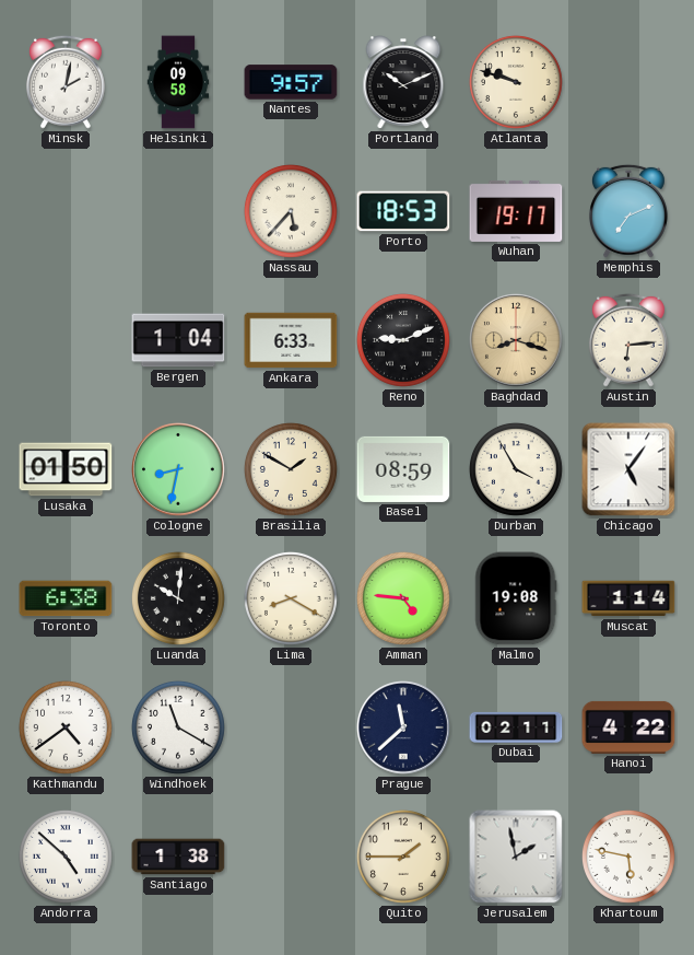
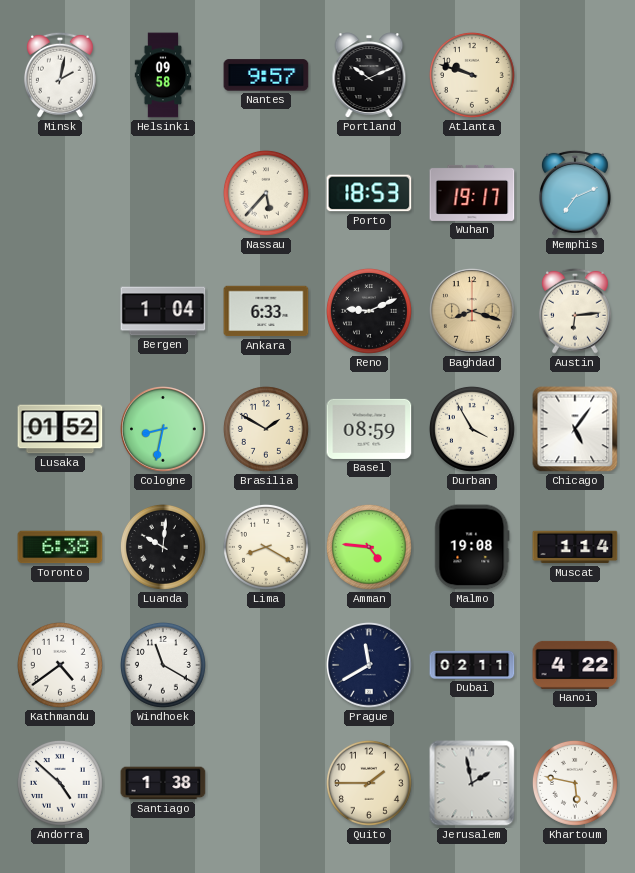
Lusaka: 01:50 -> 01:52 (60, 429)
Prague: 11:38 -> 11:40 (370, 666)
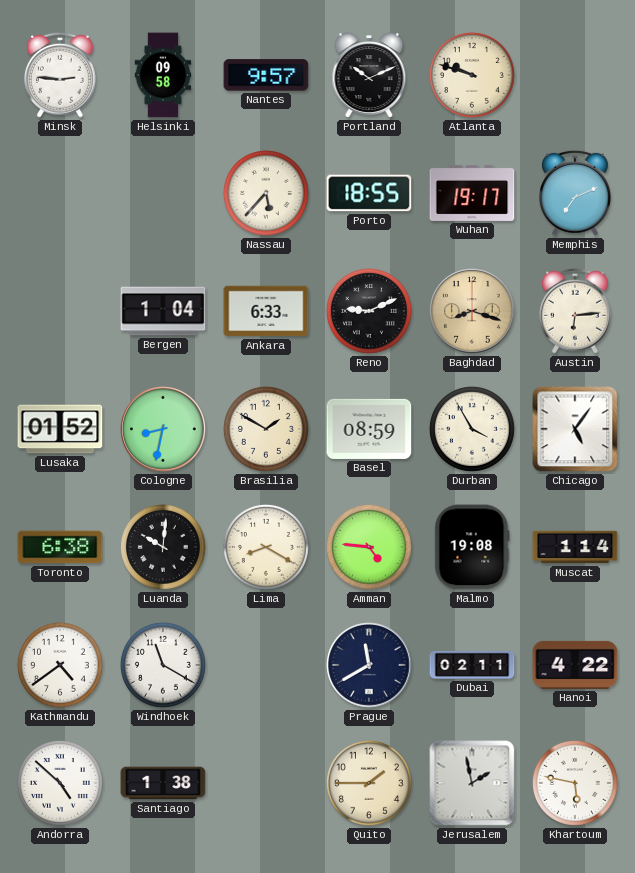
Minsk: 2:02 -> 2:46 (60, 75)
Porto: 18:53 -> 18:55 (369, 193)
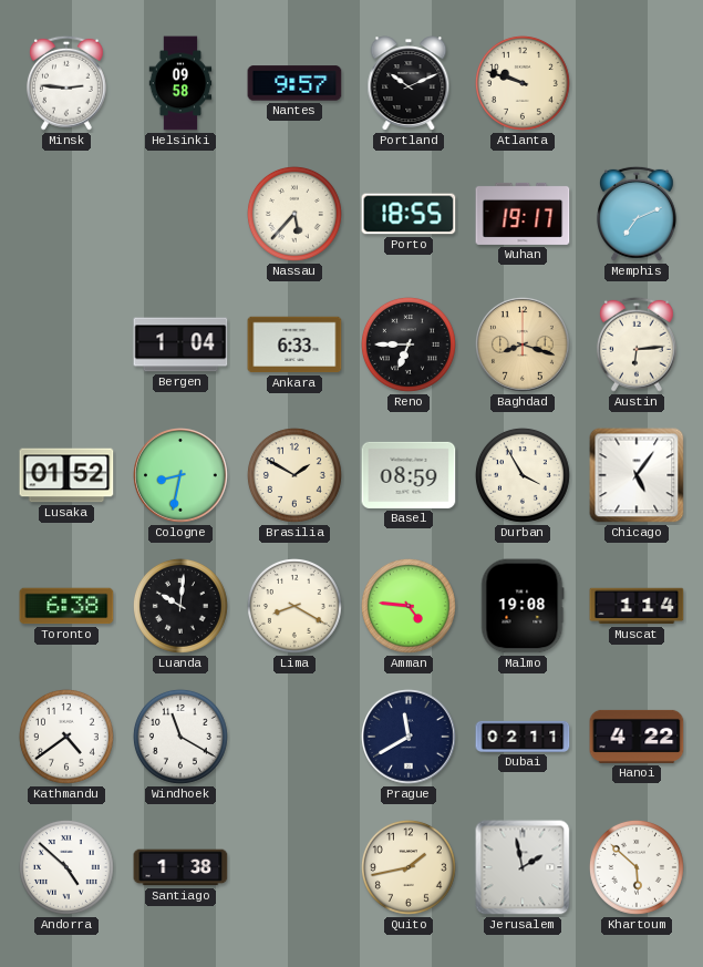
Reno: 9:11 -> 6:45 (409, 344)
Quito: 1:45 -> 1:43 (409, 867)
Khartoum: 5:47 -> 5:52 (637, 867)
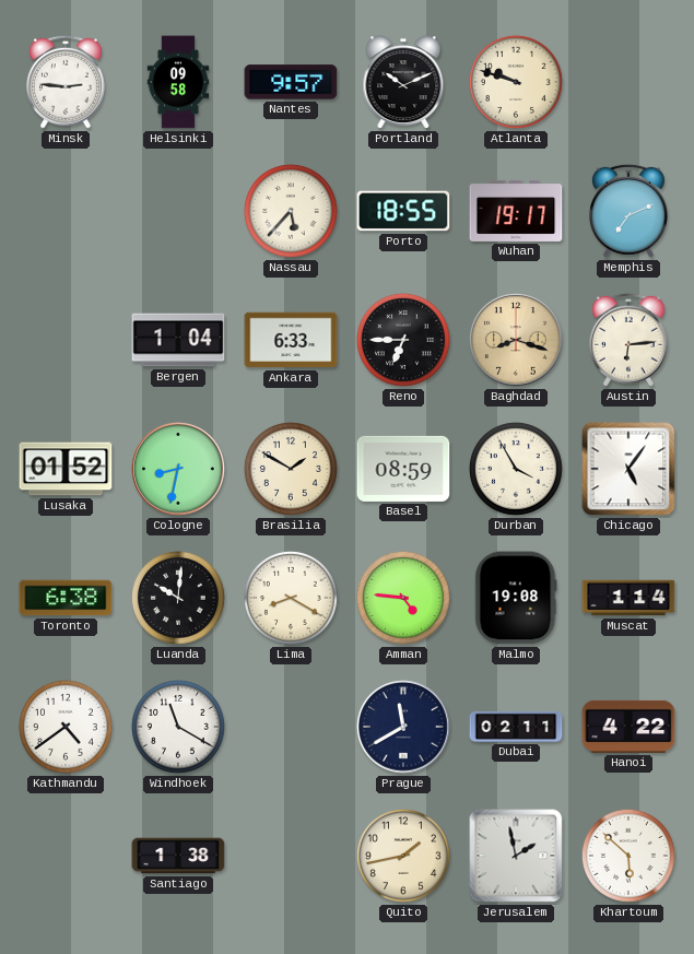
Andorra: 4:52 -> none (66, 867)
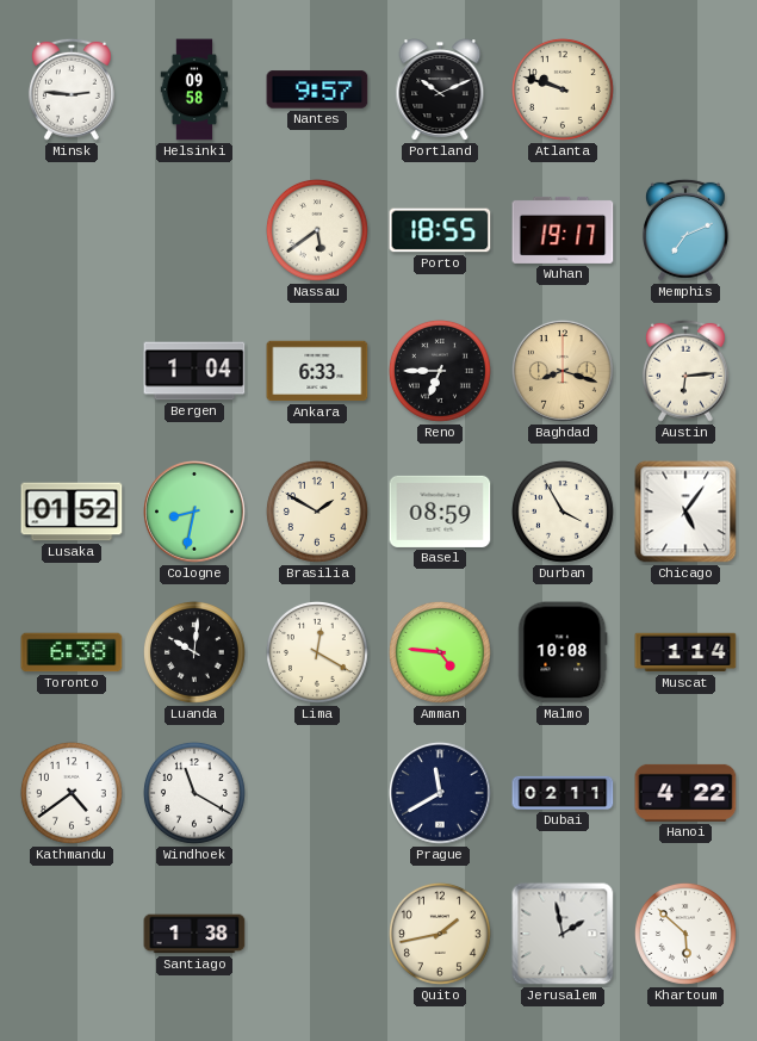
Nassau: 5:37 -> 5:39 (317, 230)
Lima: 8:20 -> 12:20 (317, 652)
Malmo: 19:08 -> 10:08 (563, 652)
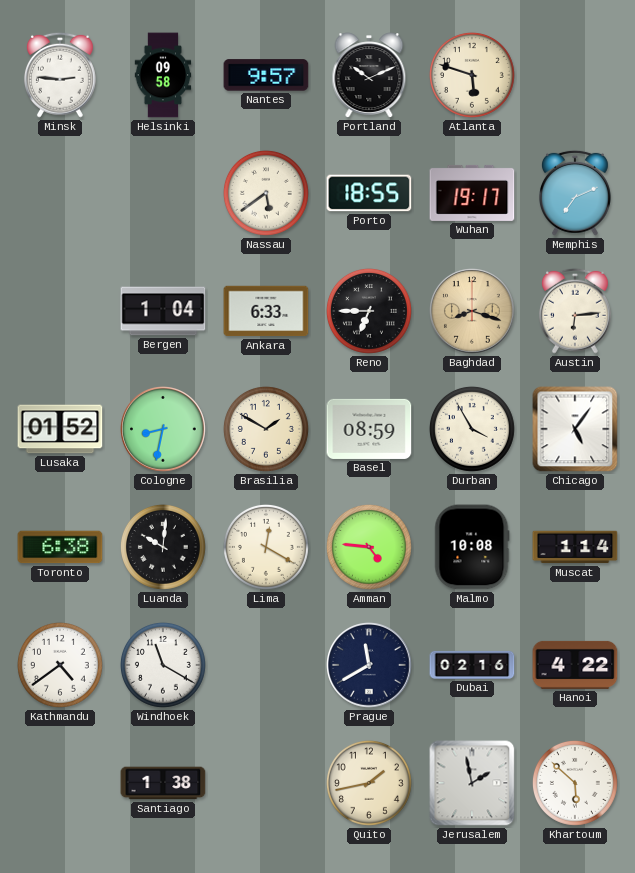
Atlanta: 9:48 -> 5:48 (472, 75)
Dubai: 02:11 -> 02:16 (472, 665)
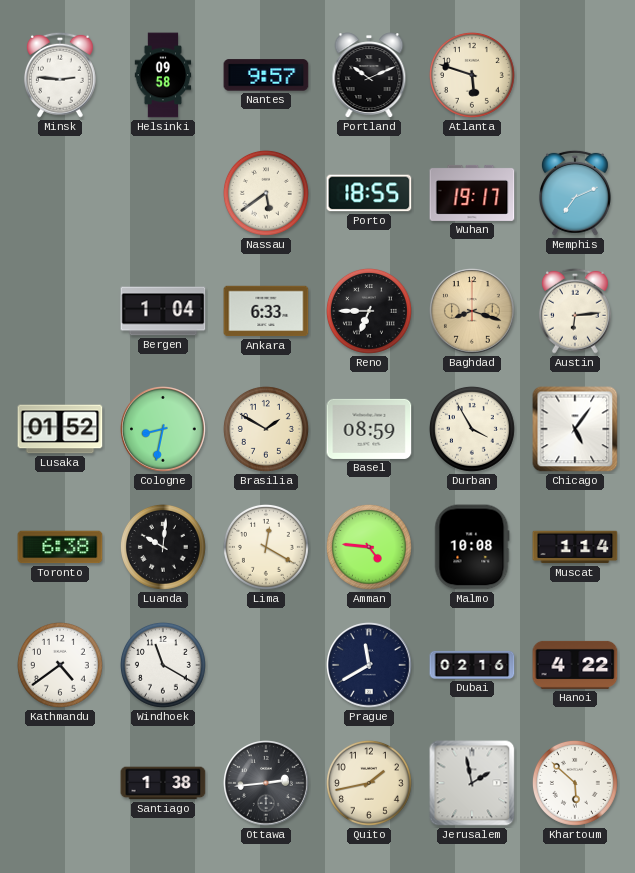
Ottawa: none -> 2:44 (267, 784)
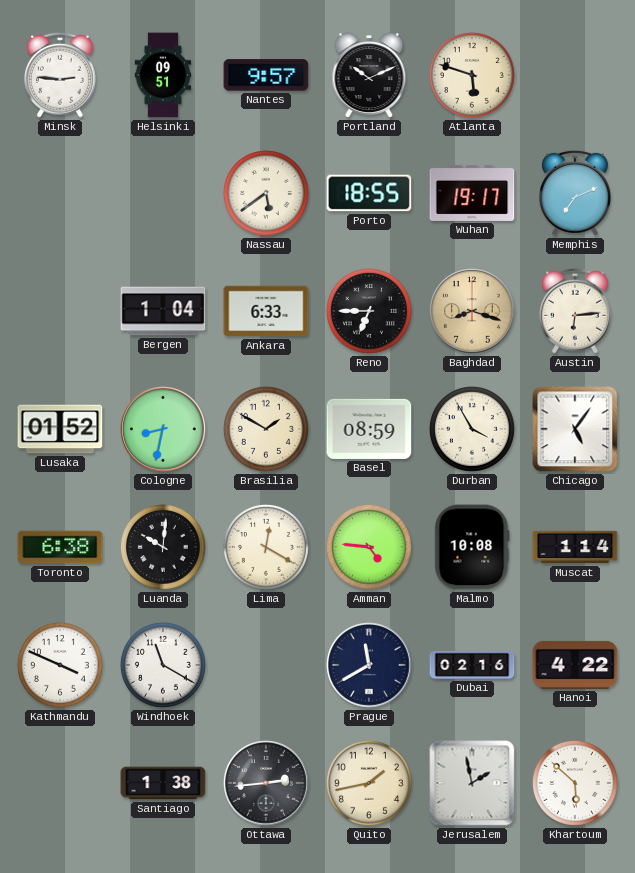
Helsinki: 09:58 -> 09:51 (163, 75)
Kathmandu: 4:39 -> 3:49 (60, 665)
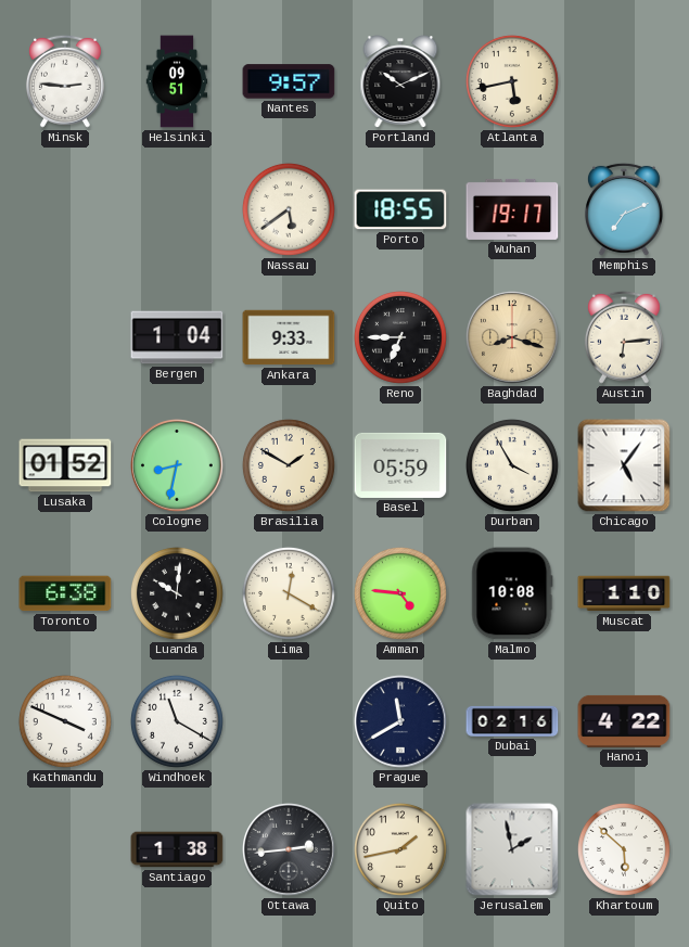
Atlanta: 5:48 -> 5:43 (512, 81)
Ankara: 6:33 -> 9:33 (289, 337)
Basel: 08:59 -> 05:59 (400, 465)
Muscat: 1:14 -> 1:10 (624, 593)
